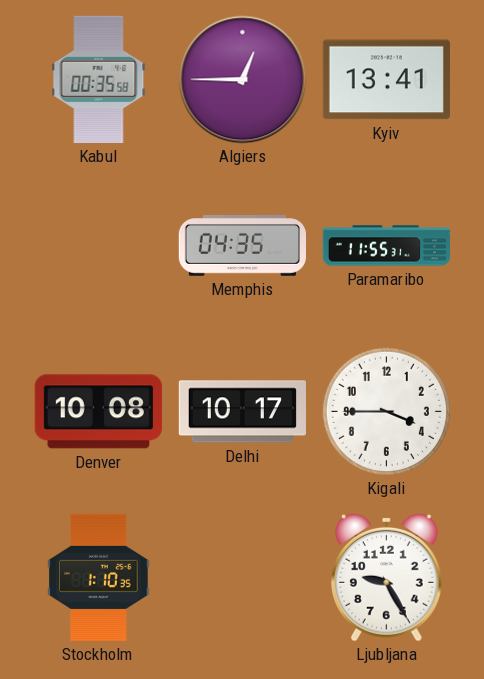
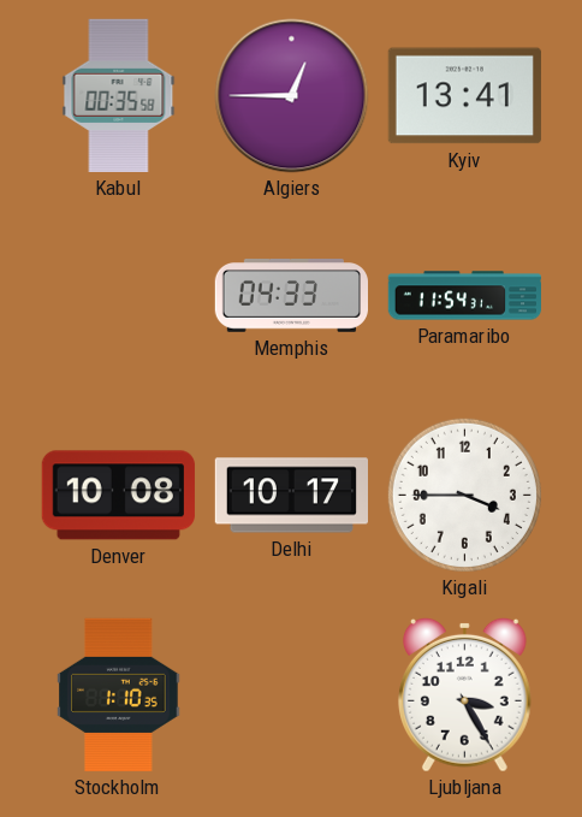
Memphis: 04:35 -> 04:33 (291, 296)
Paramaribo: 11:55 -> 11:54 (464, 296)
Ljubljana: 9:25 -> 3:25 (464, 694)
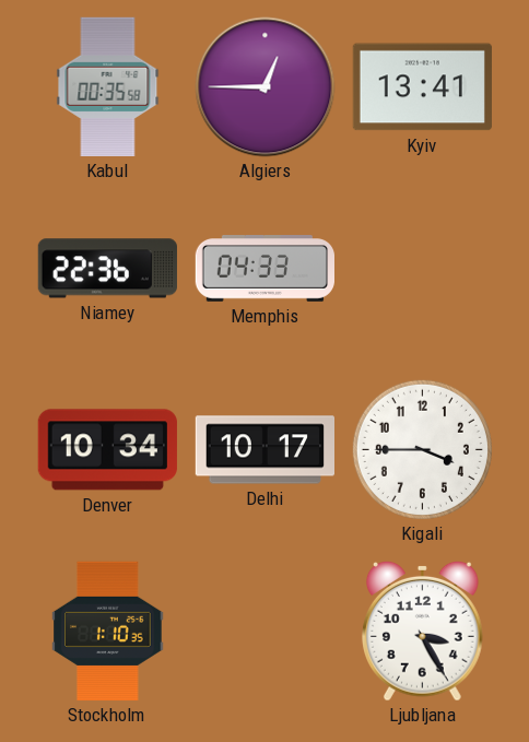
Niamey: none -> 22:36 (107, 269)
Paramaribo: 11:54 -> none (464, 296)
Denver: 10:08 -> 10:34 (107, 450)
